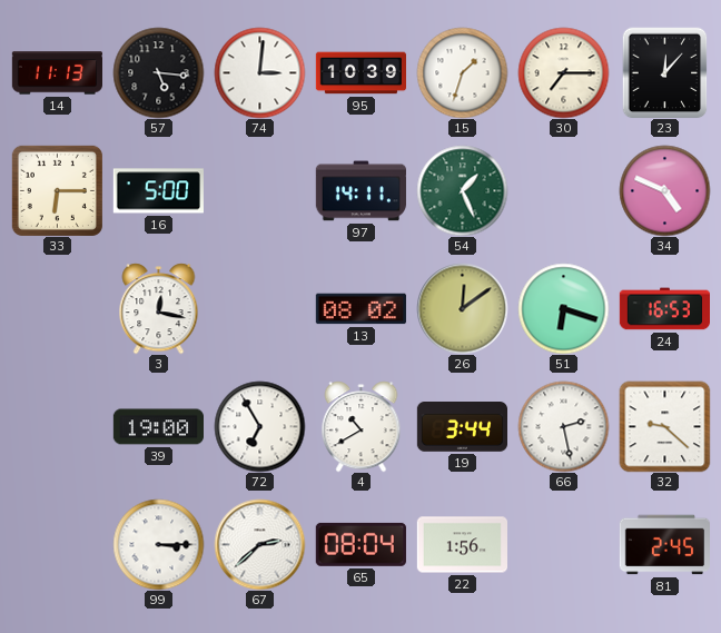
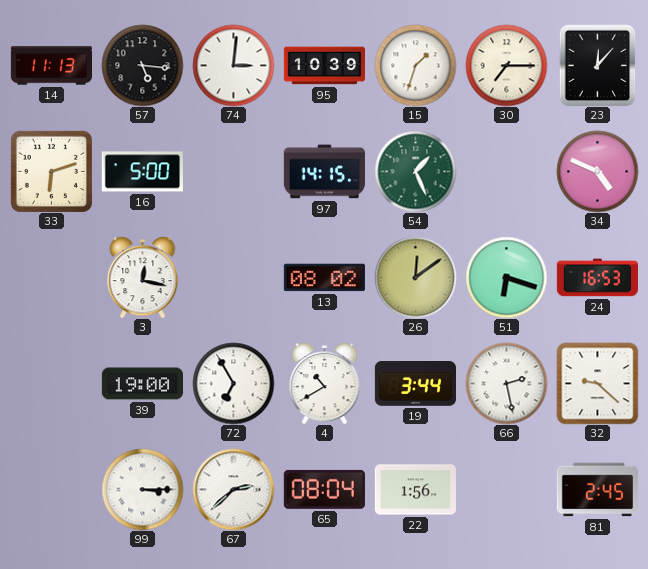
33: 6:15 -> 6:12 (51, 171)
97: 14:11 -> 14:15 (324, 172)
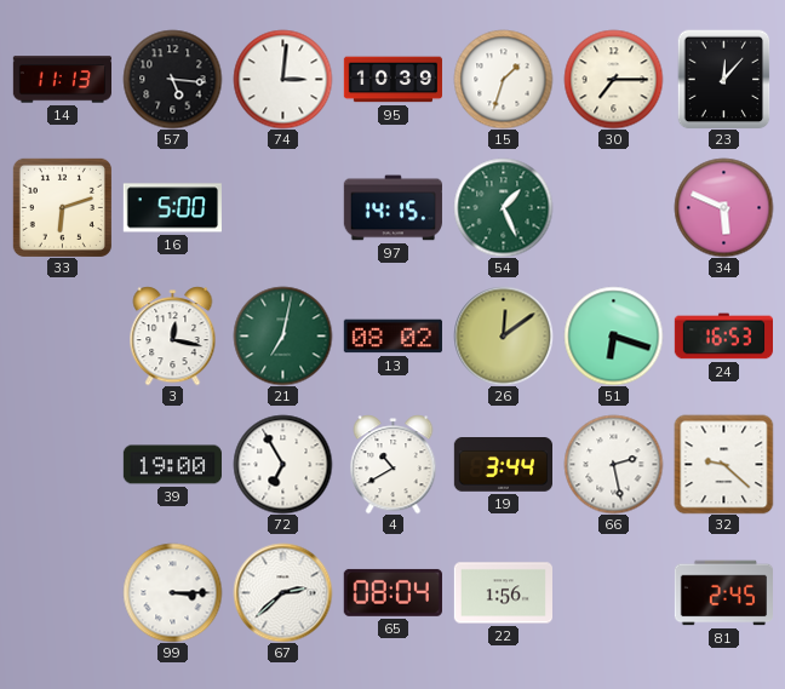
34: 4:49 -> 5:49 (723, 207)
21: none -> 7:02 (282, 335)
